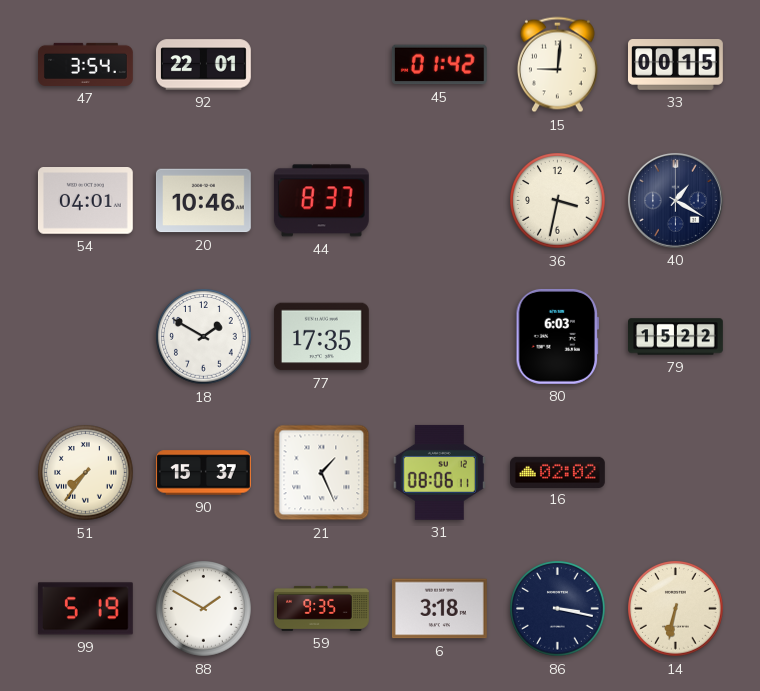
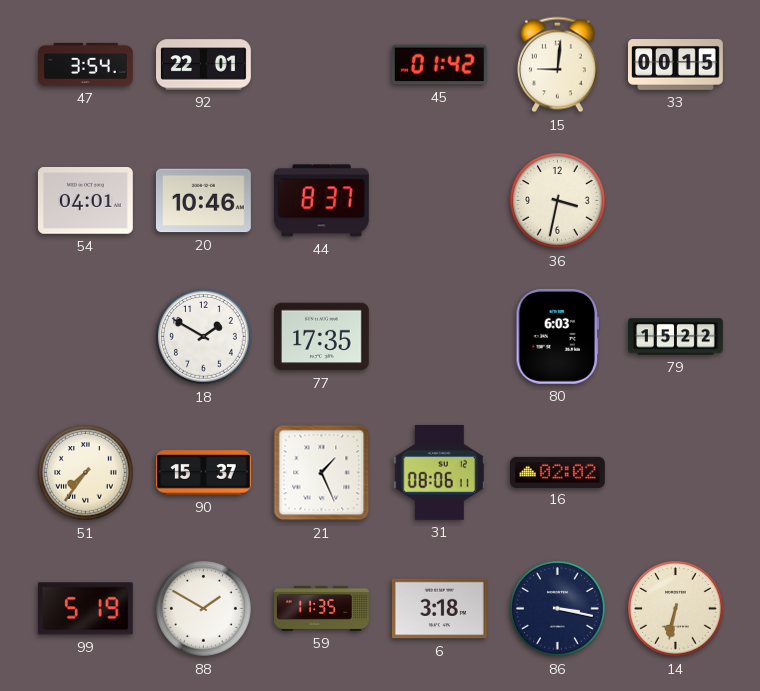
40: 1:20 -> none (675, 200)
59: 9:35 -> 11:35 (322, 608)
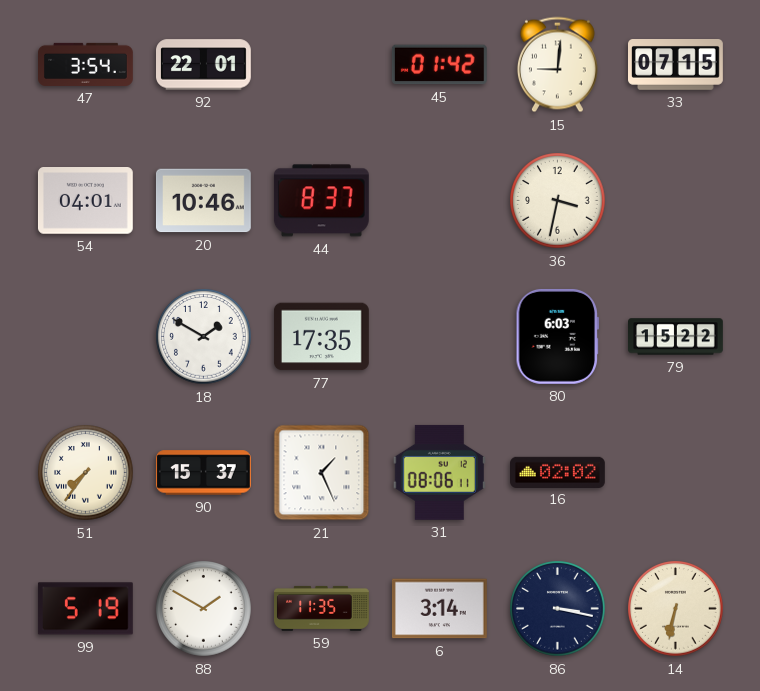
33: 00:15 -> 07:15 (676, 65)
6: 3:18 -> 3:14 (439, 609)
